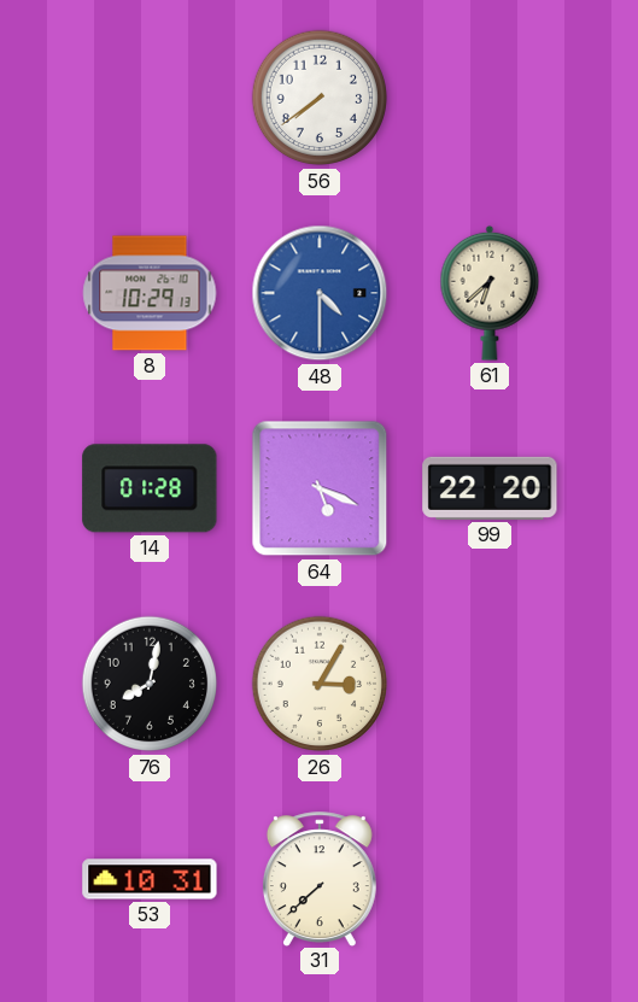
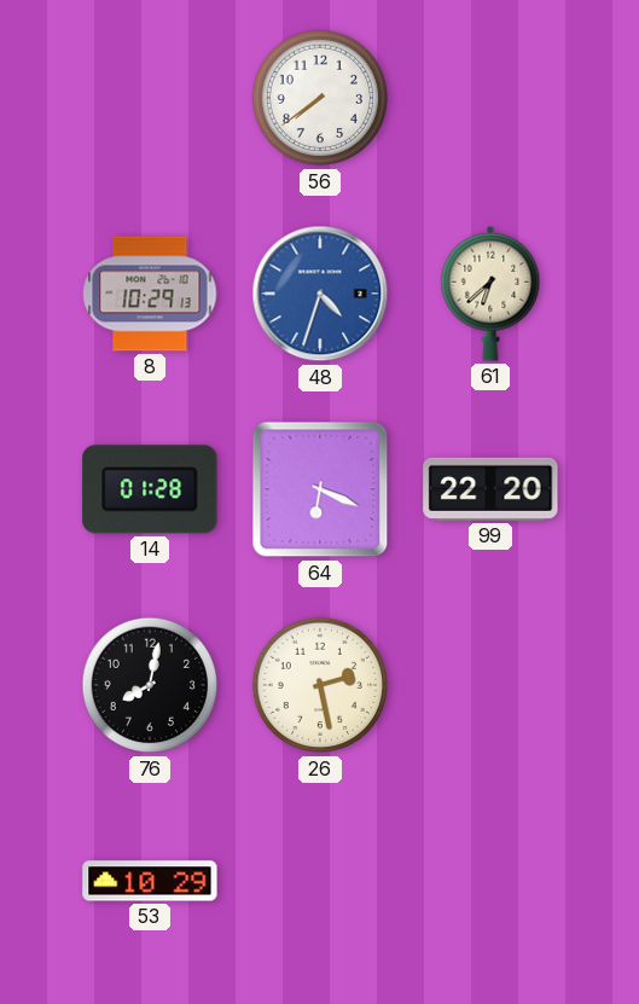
48: 4:30 -> 4:33 (320, 294)
64: 5:19 -> 6:19 (320, 489)
26: 3:05 -> 2:28 (320, 685)
53: 10:31 -> 10:29 (150, 881)
31: 7:38 -> none (320, 879)
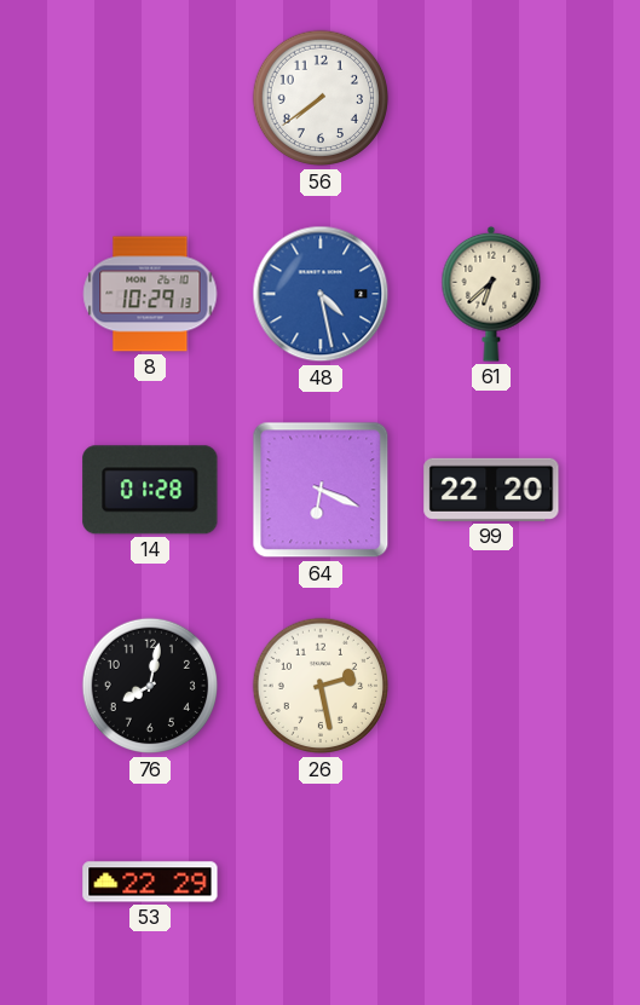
48: 4:33 -> 4:28 (321, 294)
53: 10:29 -> 22:29 (150, 882)
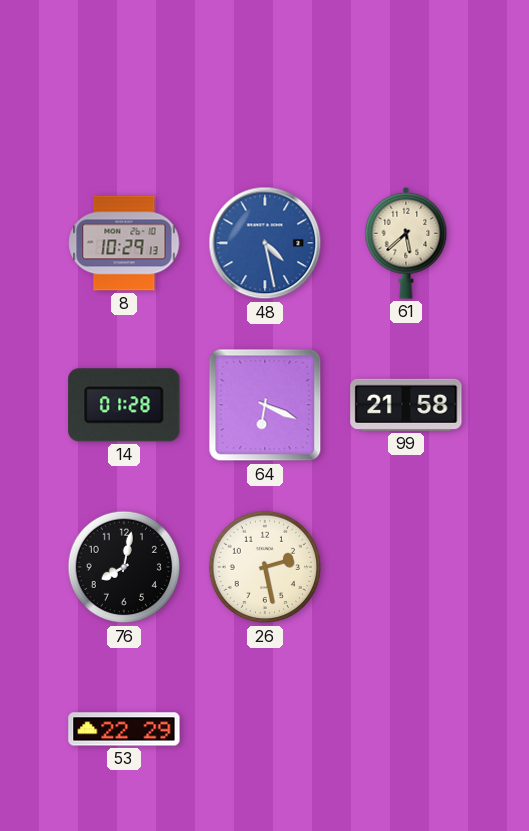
56: 7:39 -> none (321, 98)
61: 6:38 -> 5:38 (406, 243)
99: 22:20 -> 21:58 (406, 405)
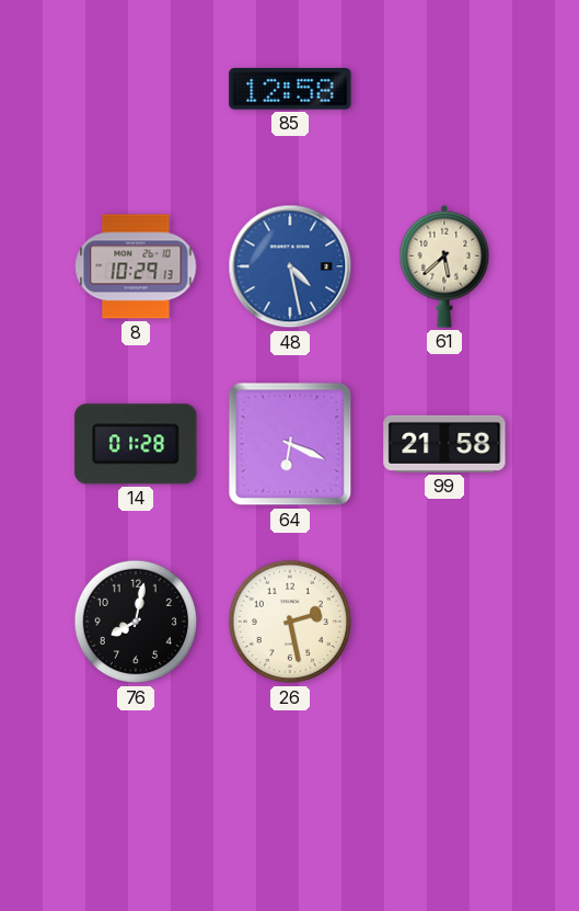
85: none -> 12:58 (290, 89)
53: 22:29 -> none (124, 729)
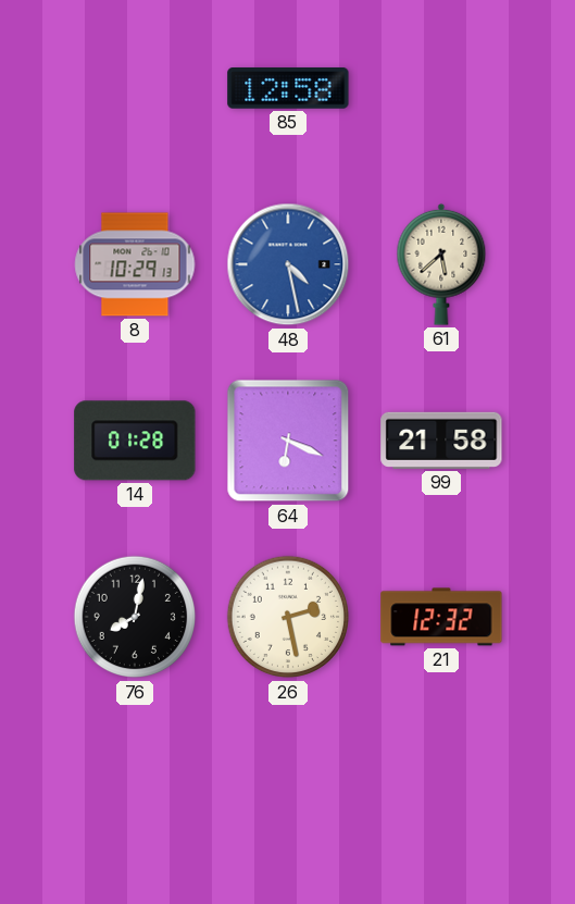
21: none -> 12:32 (441, 617)
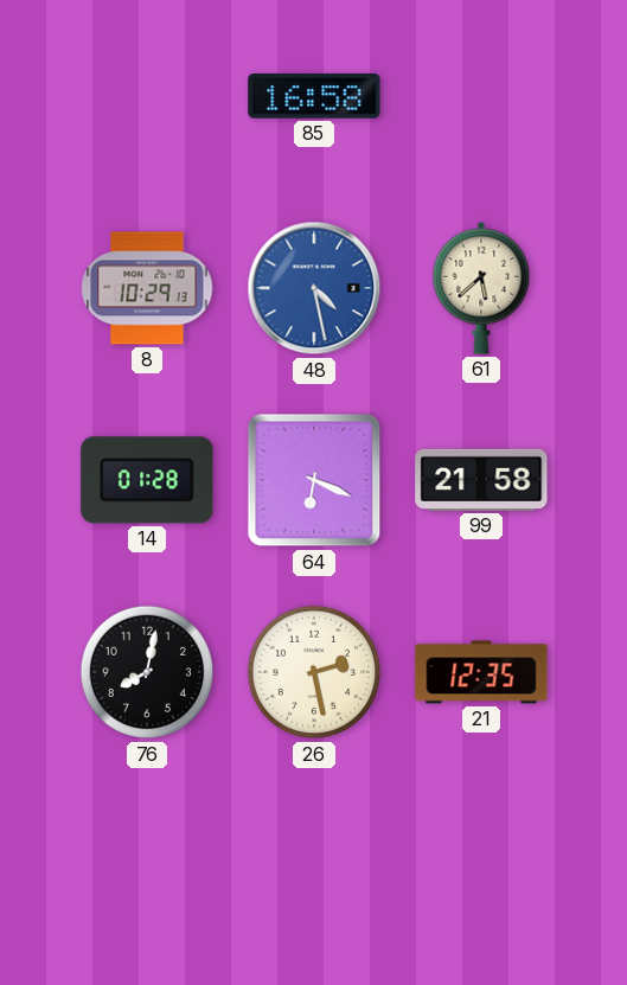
85: 12:58 -> 16:58 (314, 96)
21: 12:32 -> 12:35 (481, 672)
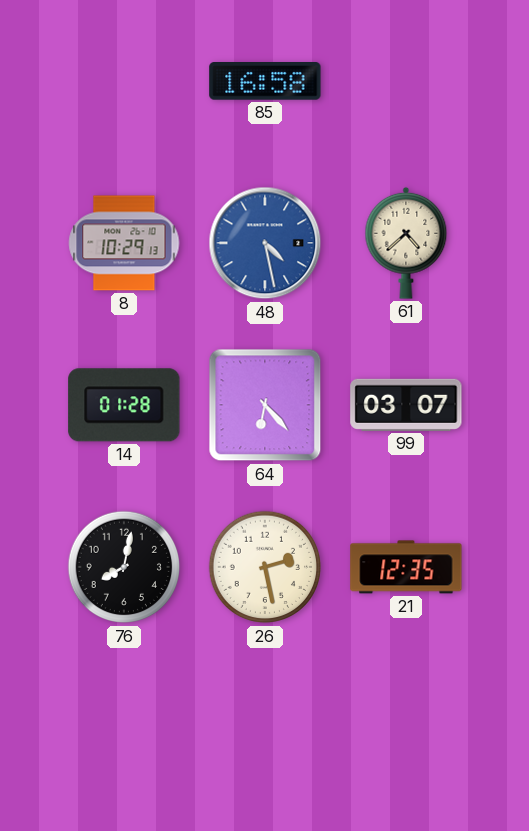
61: 5:38 -> 4:38 (406, 243)
64: 6:19 -> 6:23 (265, 405)
99: 21:58 -> 03:07 (406, 405)
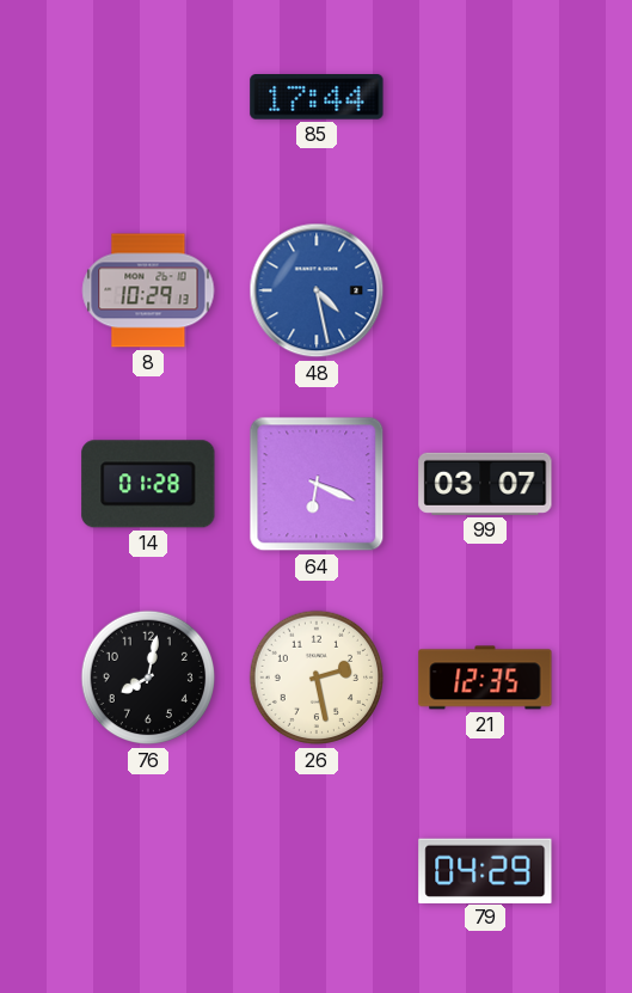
85: 16:58 -> 17:44 (317, 97)
61: 4:38 -> none (406, 243)
64: 6:23 -> 6:19 (317, 484)
79: none -> 04:29 (485, 870)
